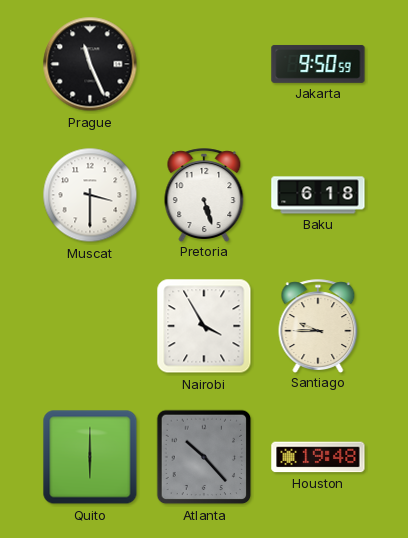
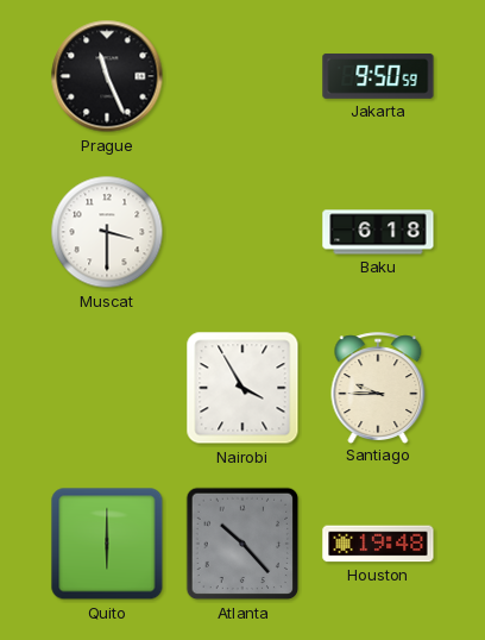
Pretoria: 5:27 -> none (204, 195)
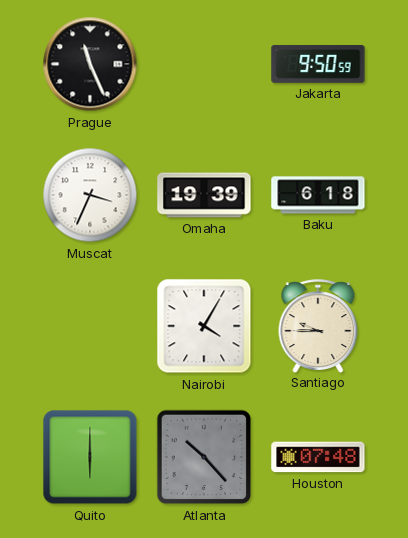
Muscat: 3:30 -> 3:34 (90, 195)
Omaha: none -> 19:39 (204, 195)
Nairobi: 3:55 -> 4:05 (204, 326)
Houston: 19:48 -> 07:48 (318, 457)
